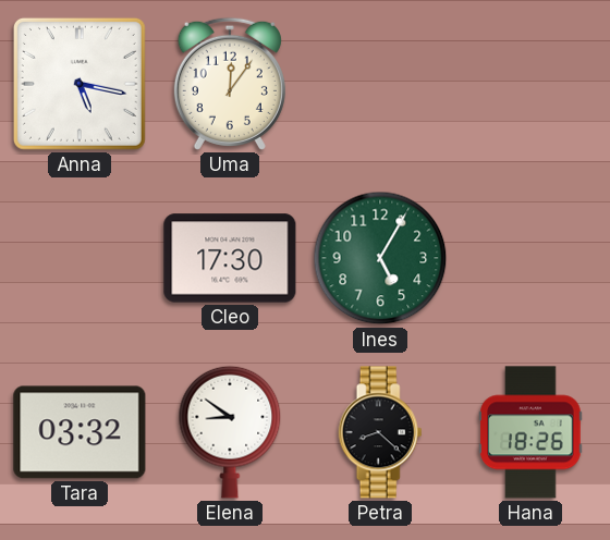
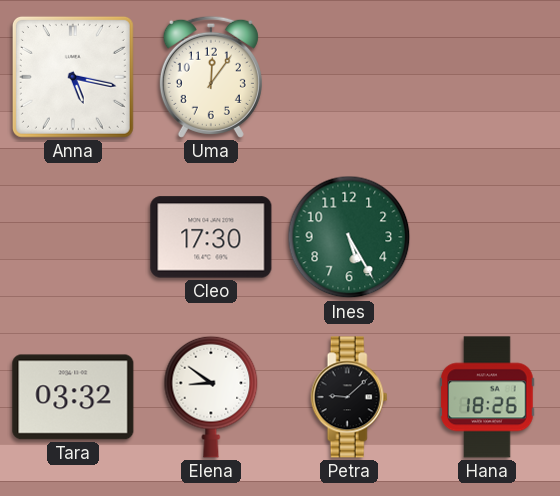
Ines: 5:05 -> 5:25 (349, 237)
Petra: 8:22 -> 9:08 (349, 397)
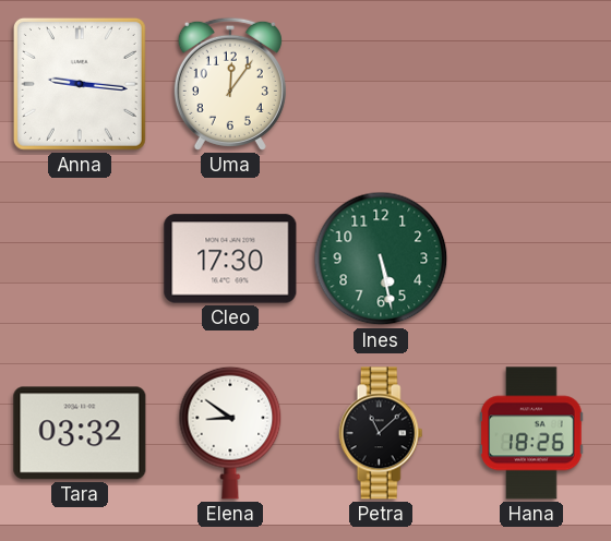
Anna: 5:17 -> 9:16 (80, 84)
Ines: 5:25 -> 5:28 (381, 259)
Petra: 9:08 -> 11:08 (381, 433)
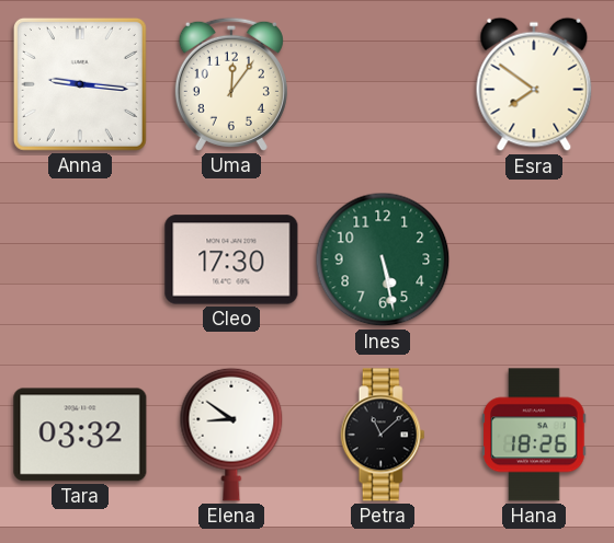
Esra: none -> 7:51 (534, 84)
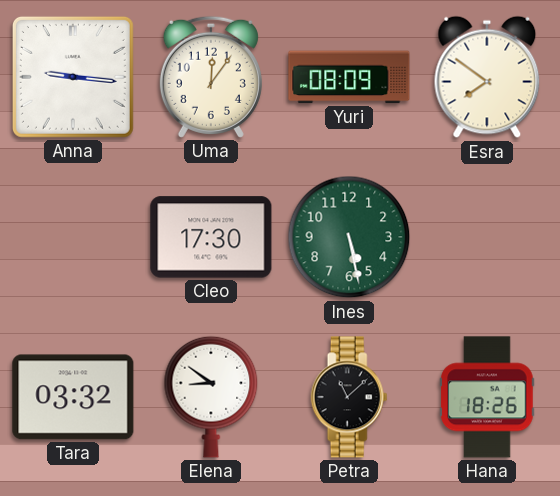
Yuri: none -> 08:09 (349, 77)
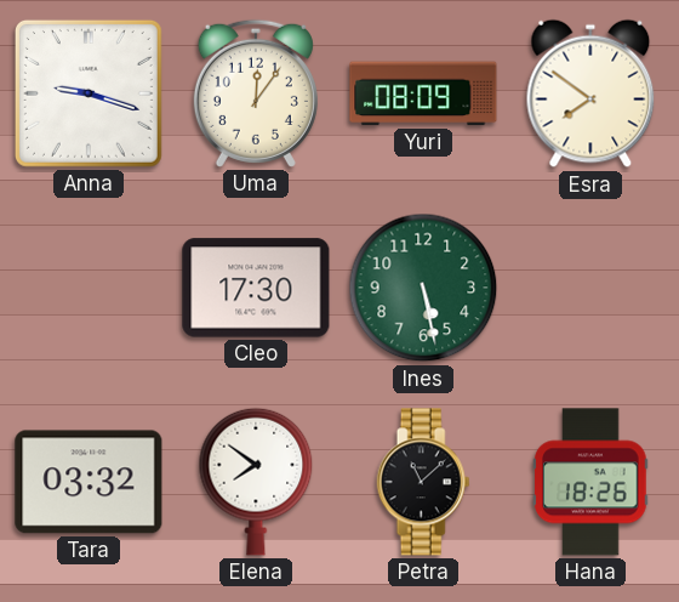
Anna: 9:16 -> 9:18 (89, 93)
Elena: 8:51 -> 7:51 (256, 482)
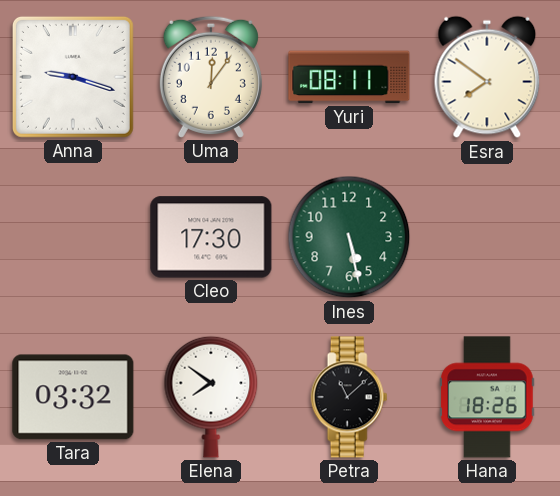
Yuri: 08:09 -> 08:11 (349, 77)
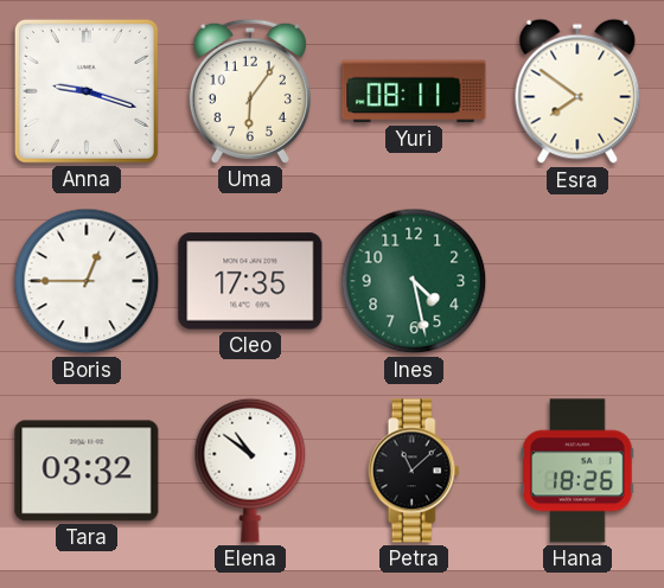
Uma: 12:06 -> 6:06 (250, 91)
Boris: none -> 12:45 (87, 281)
Cleo: 17:30 -> 17:35 (250, 281)
Ines: 5:28 -> 4:28 (414, 281)
Elena: 7:51 -> 10:51 (250, 471)
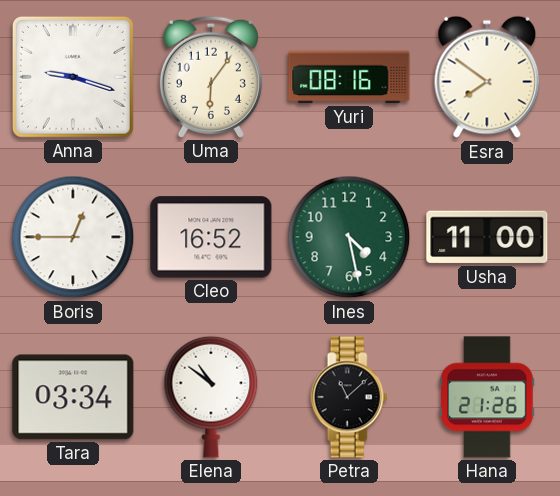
Yuri: 08:11 -> 08:16 (349, 77)
Cleo: 17:35 -> 16:52 (211, 237)
Usha: none -> 11:00 (487, 237)
Tara: 03:32 -> 03:34 (73, 397)
Hana: 18:26 -> 21:26 (487, 397)
